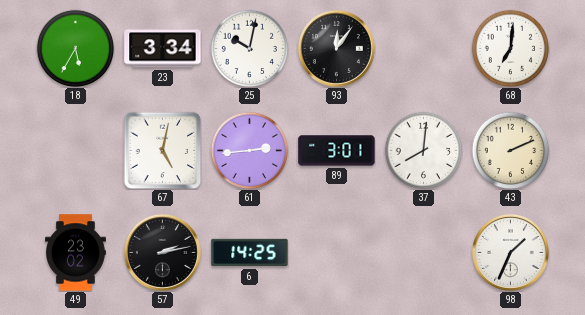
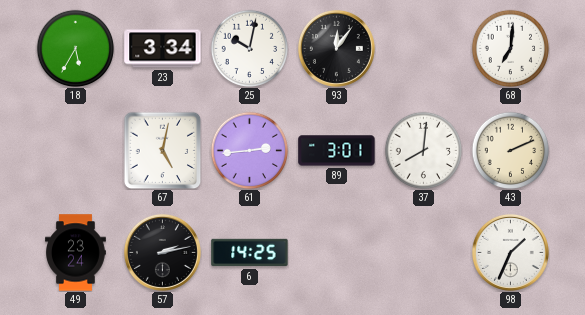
49: 23:02 -> 23:24 (76, 253)
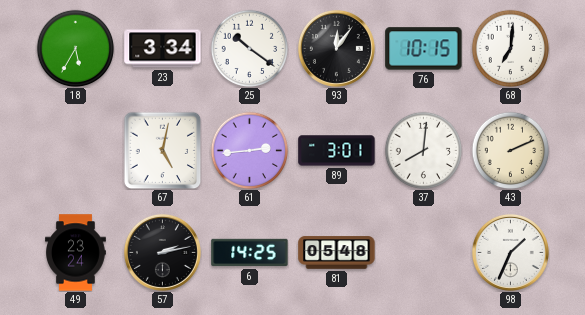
25: 10:02 -> 10:21 (249, 48)
76: none -> 10:15 (424, 49)
81: none -> 05:48 (337, 253)
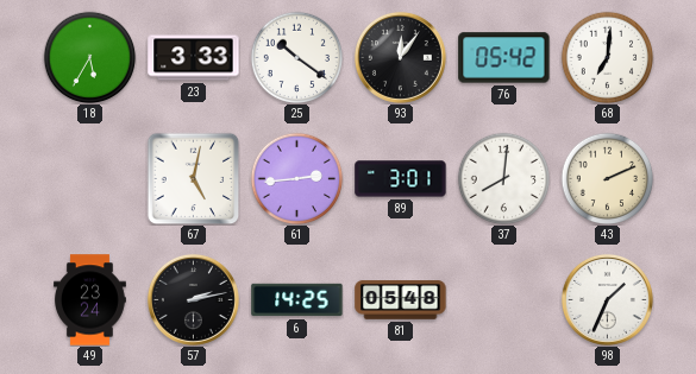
23: 3:34 -> 3:33 (194, 58)
76: 10:15 -> 05:42 (504, 58)
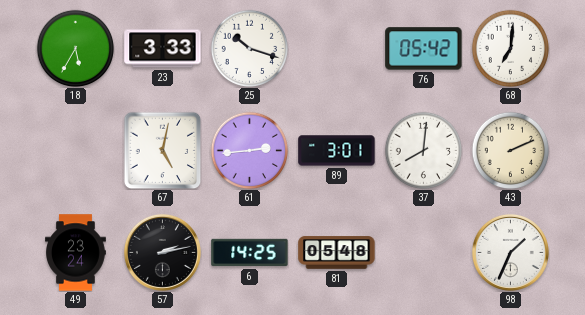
25: 10:21 -> 10:18 (249, 48)
93: 12:06 -> none (400, 57)
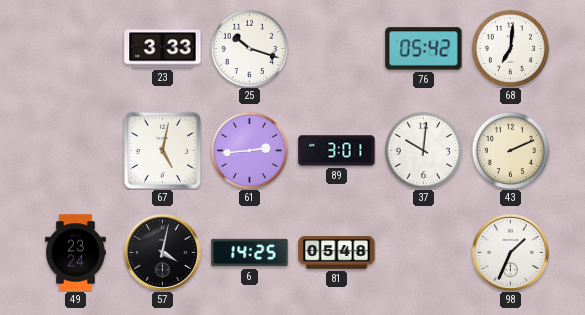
18: 5:35 -> none (75, 48)
37: 8:01 -> 10:01 (423, 150)
57: 2:13 -> 4:02 (162, 252)
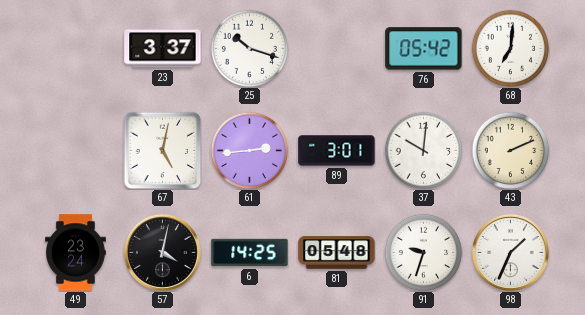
23: 3:33 -> 3:37 (163, 49)
91: none -> 9:33 (423, 252)
